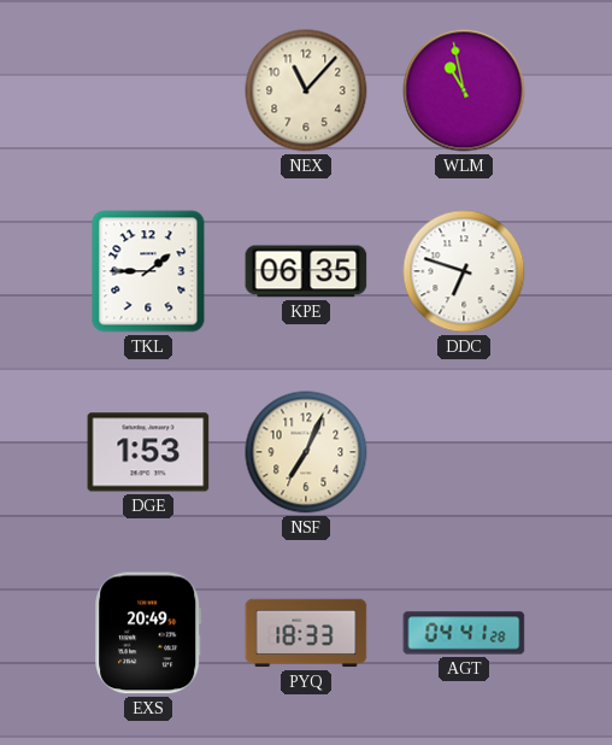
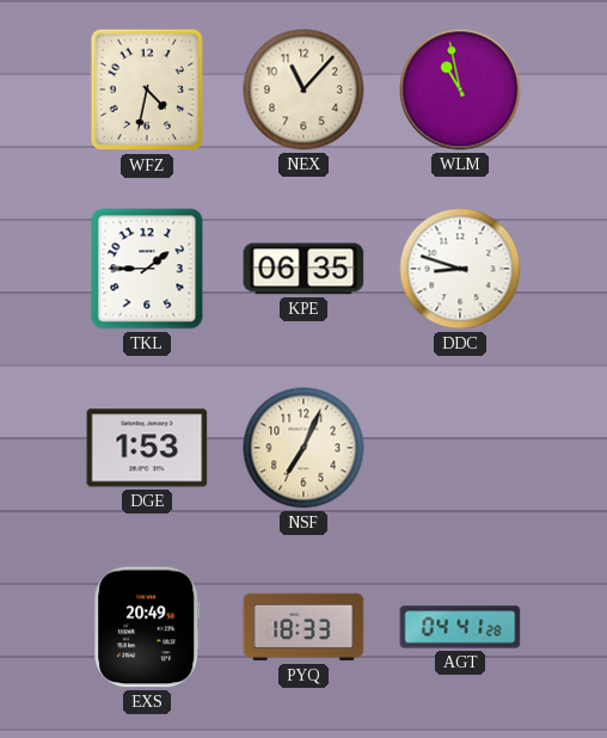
WFZ: none -> 4:32 (147, 90)
DDC: 6:48 -> 8:48 (460, 269)
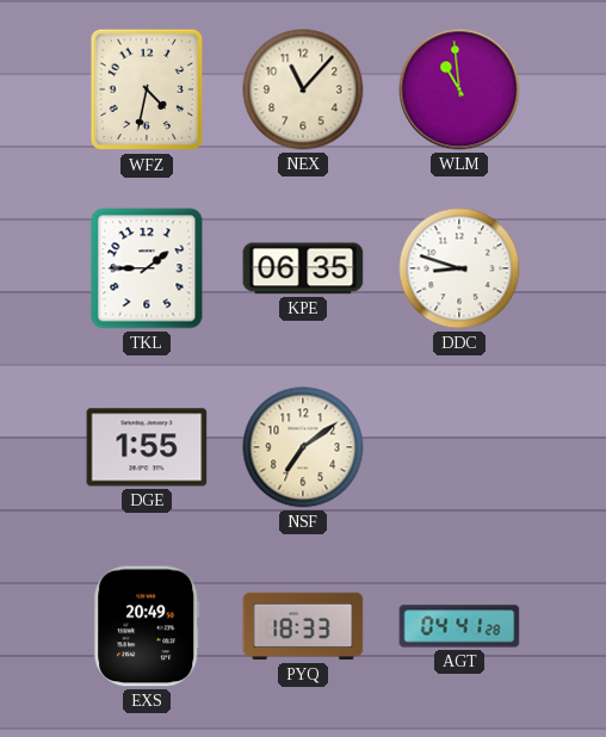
WLM: 10:58 -> 10:59 (459, 89)
DGE: 1:53 -> 1:55 (147, 447)
NSF: 7:04 -> 7:09 (303, 447)
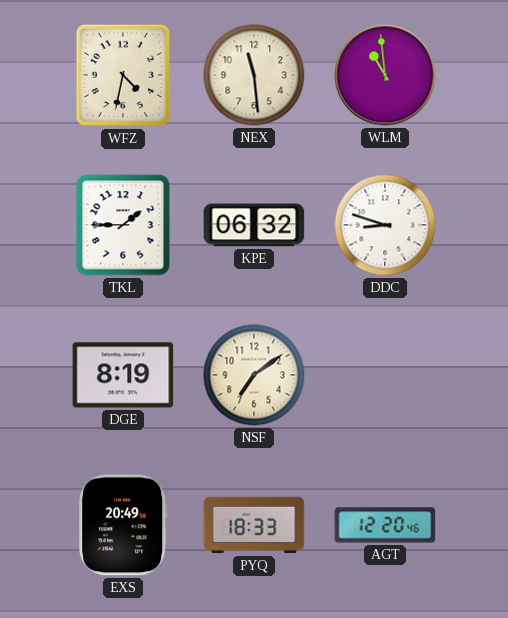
NEX: 11:07 -> 11:29 (254, 75)
KPE: 06:35 -> 06:32 (254, 225)
DGE: 1:55 -> 8:19 (123, 375)
AGT: 04:41 -> 12:20 (385, 525)
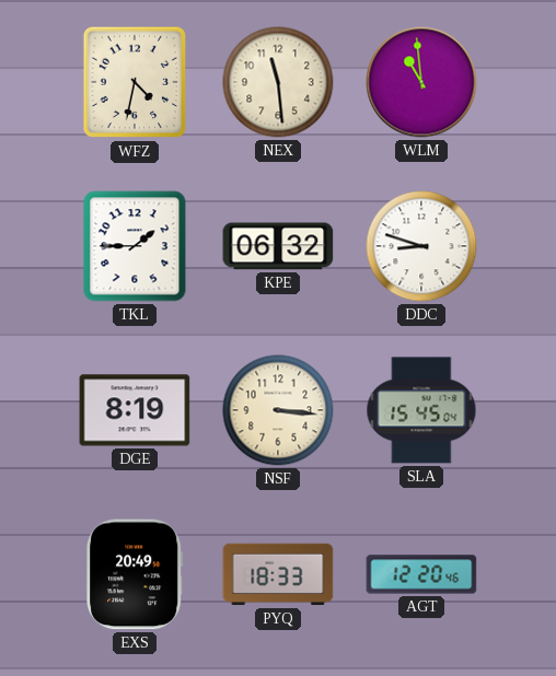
NSF: 7:09 -> 3:16 (278, 410)
SLA: none -> 15:45 (421, 410)
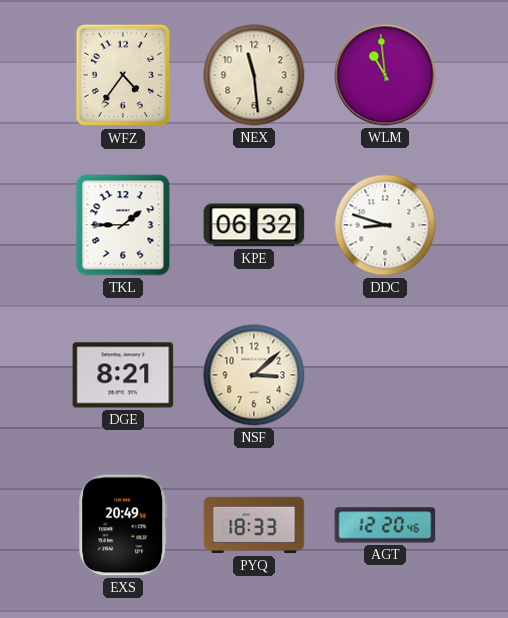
WFZ: 4:32 -> 4:36 (123, 75)
DGE: 8:19 -> 8:21 (123, 375)
NSF: 3:16 -> 3:08 (254, 375)
SLA: 15:45 -> none (421, 410)
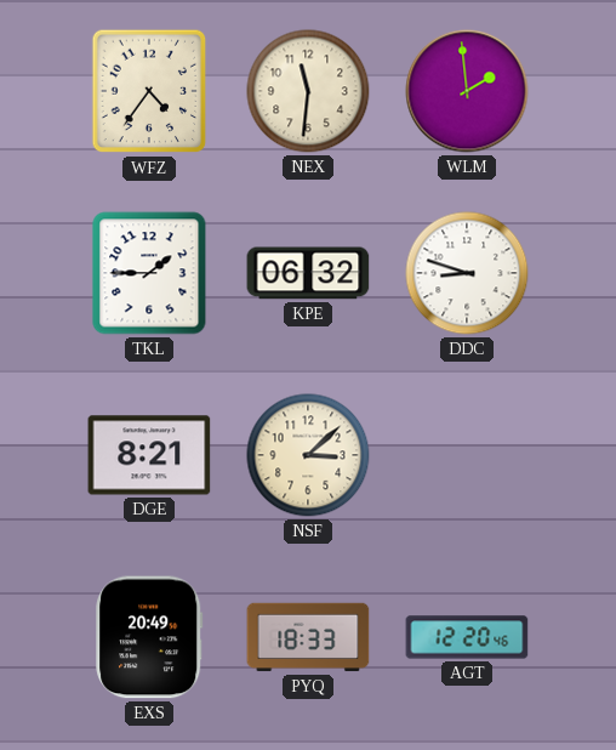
NEX: 11:29 -> 11:31 (308, 91)
WLM: 10:59 -> 1:59 (467, 91)
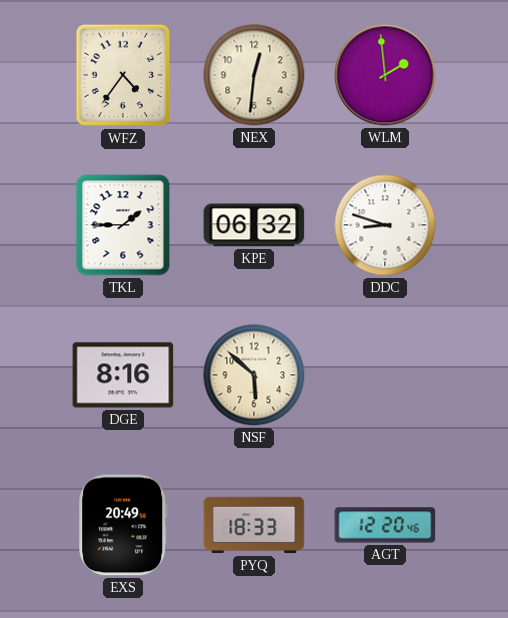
NEX: 11:31 -> 12:31 (254, 75)
DGE: 8:21 -> 8:16 (123, 375)
NSF: 3:08 -> 5:52 (254, 375)
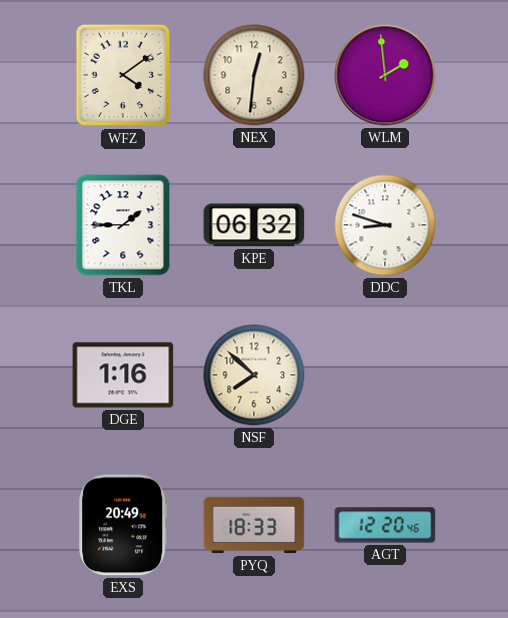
WFZ: 4:36 -> 4:09 (123, 75)
DGE: 8:16 -> 1:16 (123, 375)
NSF: 5:52 -> 7:52 (254, 375)
